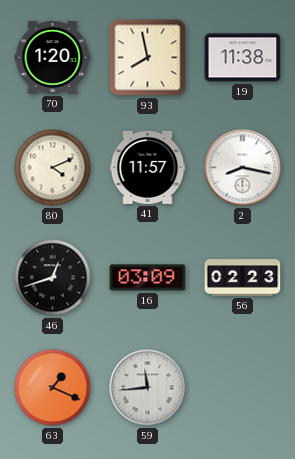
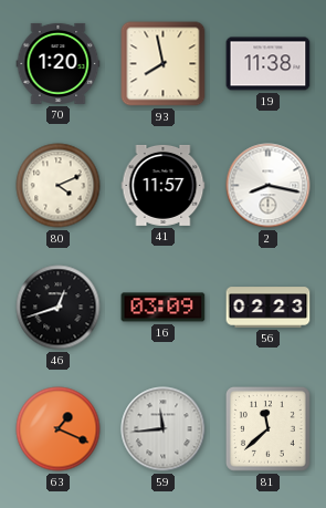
81: none -> 11:38 (269, 429)
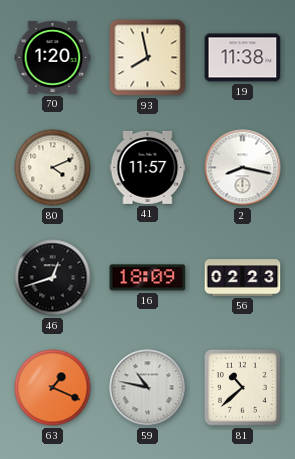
16: 03:09 -> 18:09 (148, 278)
59: 11:44 -> 10:47 (148, 388)
81: 11:38 -> 10:38 (243, 388)
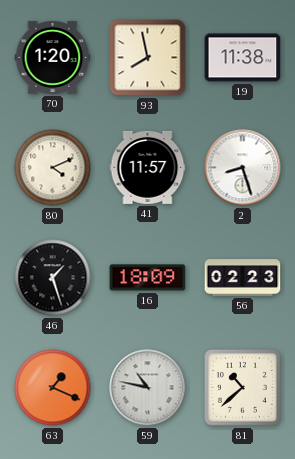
2: 8:17 -> 8:27 (243, 168)
46: 12:42 -> 1:27 (53, 278)
